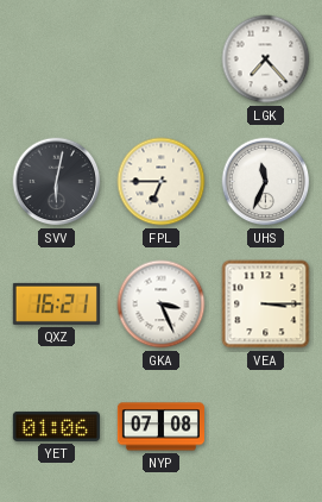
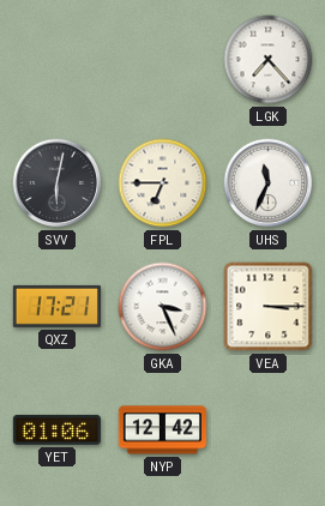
QXZ: 16:21 -> 17:21 (56, 306)
NYP: 07:08 -> 12:42 (162, 430)
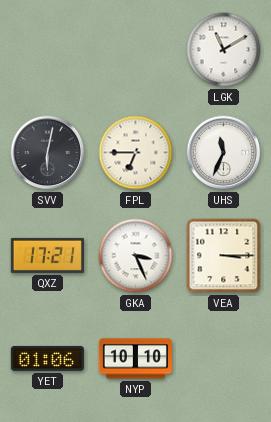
LGK: 7:23 -> 11:10 (224, 50)
NYP: 12:42 -> 10:10 (135, 359)
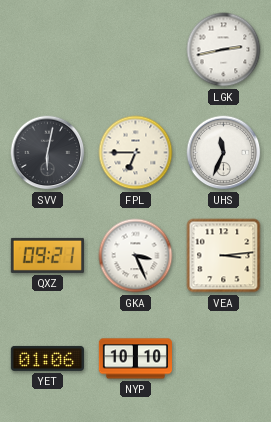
LGK: 11:10 -> 2:43 (224, 50)
QXZ: 17:21 -> 09:21 (47, 255)
VEA: 3:15 -> 3:14 (224, 256)
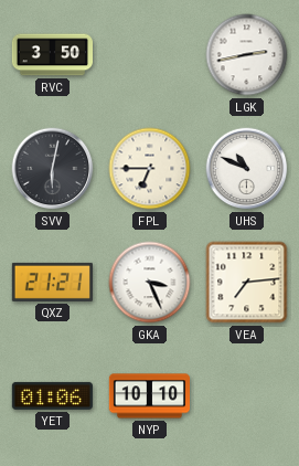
RVC: none -> 3:50 (52, 55)
UHS: 11:34 -> 10:49 (247, 169)
QXZ: 09:21 -> 21:21 (52, 282)
VEA: 3:14 -> 7:14 (247, 283)
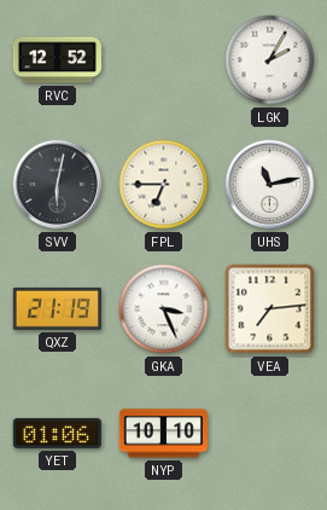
RVC: 3:50 -> 12:52 (57, 60)
LGK: 2:43 -> 2:05 (270, 60)
UHS: 10:49 -> 11:13 (270, 185)
QXZ: 21:21 -> 21:19 (57, 308)
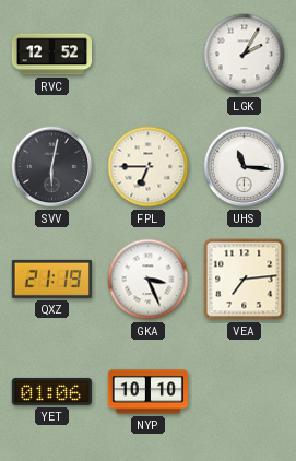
UHS: 11:13 -> 11:16 (245, 167)
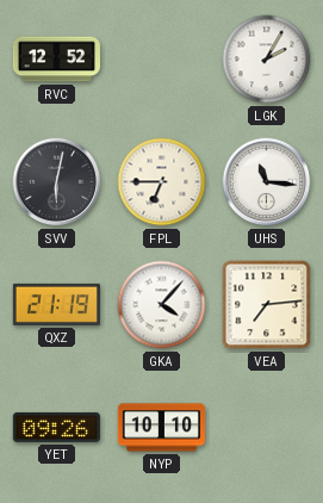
GKA: 3:26 -> 4:07 (162, 305)
YET: 01:06 -> 09:26 (56, 427)
